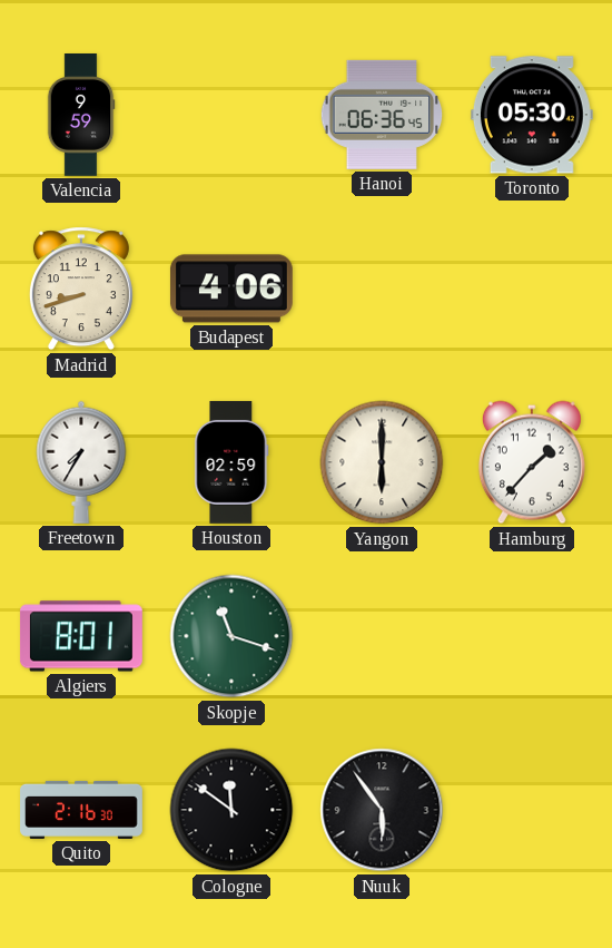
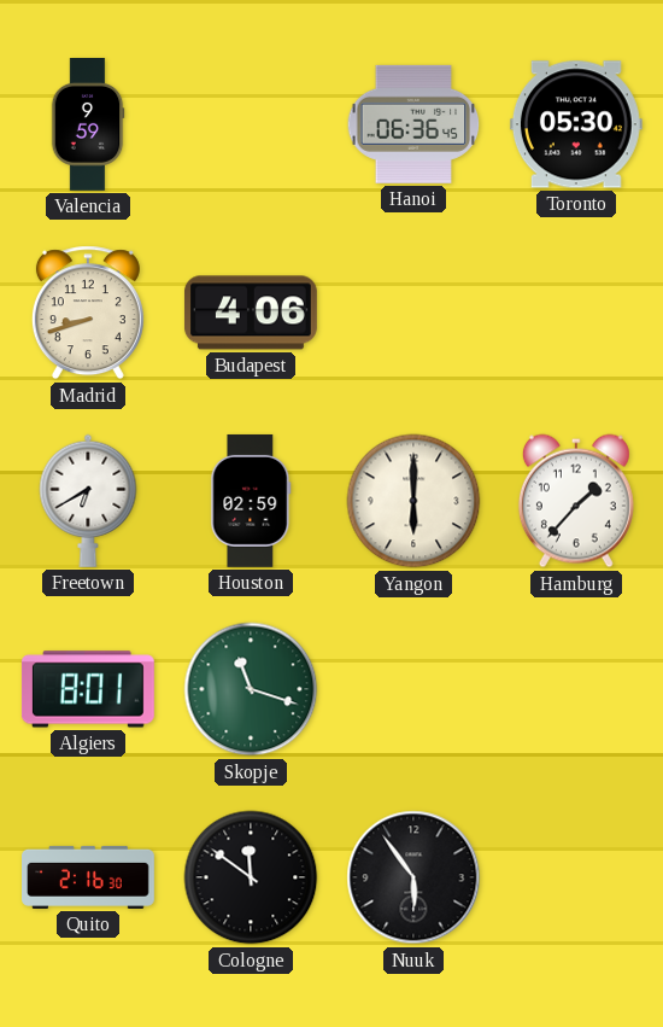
Freetown: 7:35 -> 6:40 (88, 501)
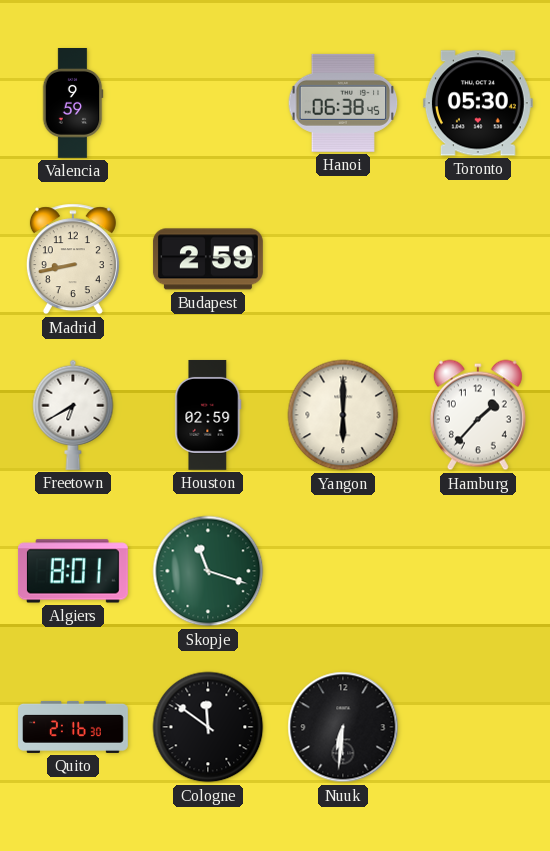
Hanoi: 06:36 -> 06:38 (343, 103)
Madrid: 8:42 -> 8:43 (73, 259)
Budapest: 4:06 -> 2:59 (208, 259)
Nuuk: 5:54 -> 6:31 (343, 727)
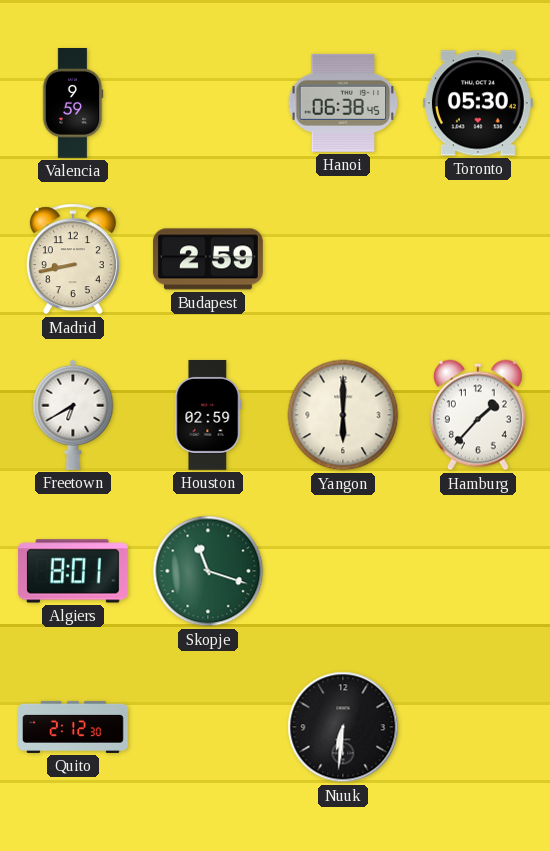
Quito: 2:16 -> 2:12 (74, 727)
Cologne: 11:51 -> none (208, 727)
